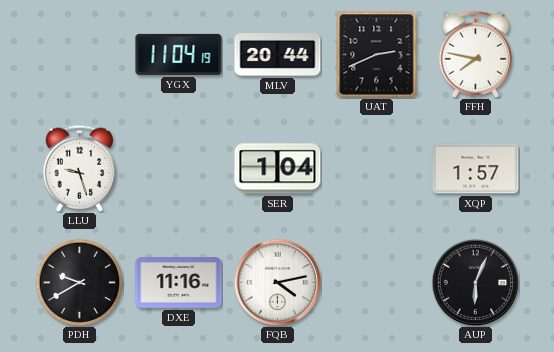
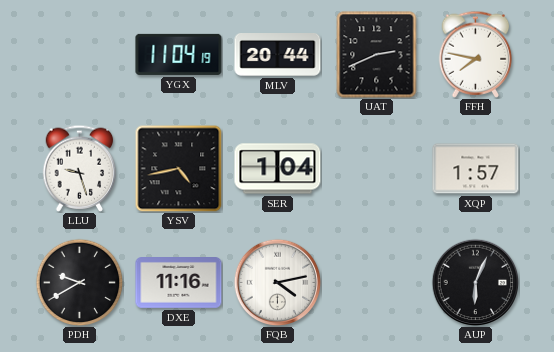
YSV: none -> 4:43 (178, 168)
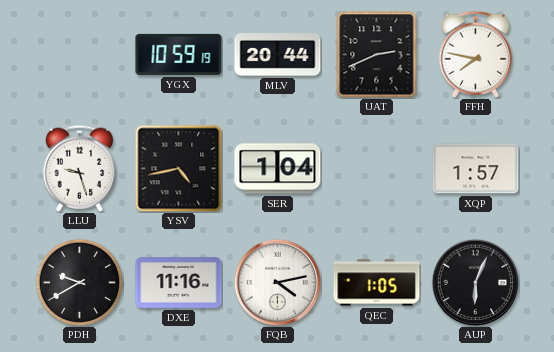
YGX: 11:04 -> 10:59 (179, 54)
QEC: none -> 1:05 (377, 283)
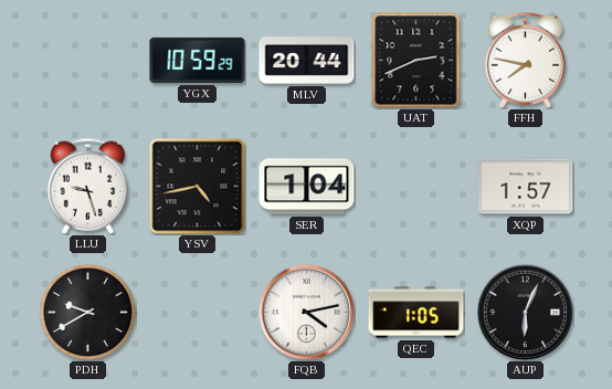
YGX: 10:59:19 -> 10:59:29 (198, 60)
DXE: 11:16 -> none (179, 283)
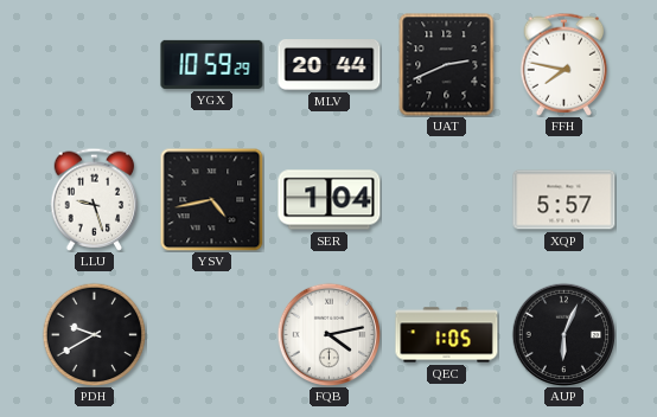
XQP: 1:57 -> 5:57 (564, 200)
